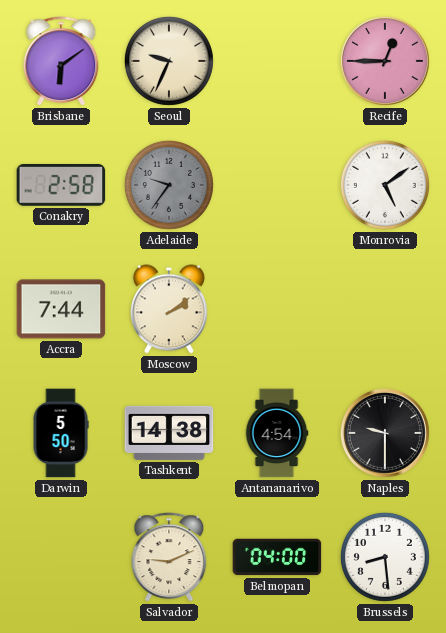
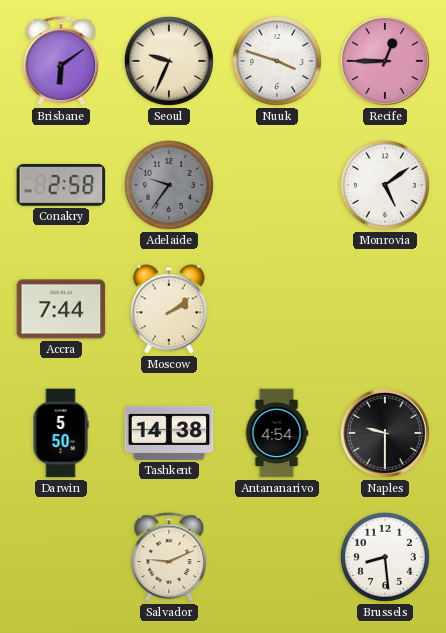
Nuuk: none -> 3:48 (277, 61)
Belmopan: 04:00 -> none (277, 557)
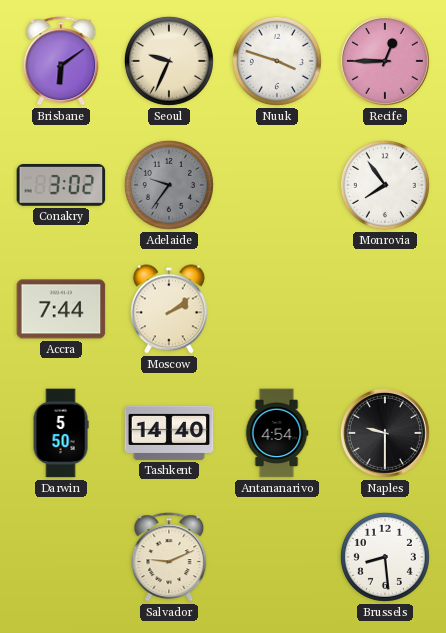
Conakry: 2:58 -> 3:02 (61, 186)
Monrovia: 5:09 -> 7:54 (385, 185)
Tashkent: 14:38 -> 14:40 (169, 433)
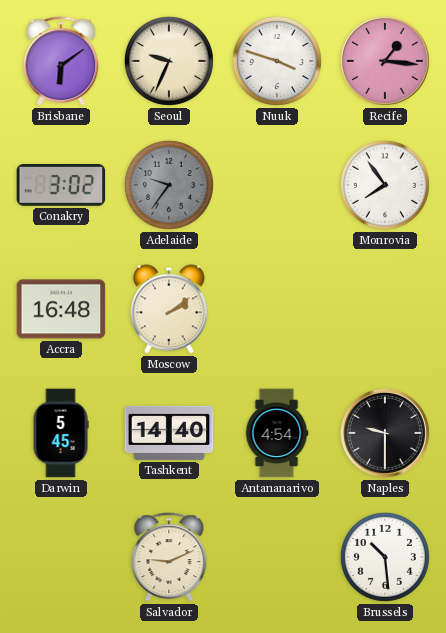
Recife: 12:45 -> 1:16 (385, 61)
Accra: 7:44 -> 16:48 (61, 309)
Darwin: 5:50 -> 5:45 (61, 433)
Brussels: 8:29 -> 10:29 (385, 557)
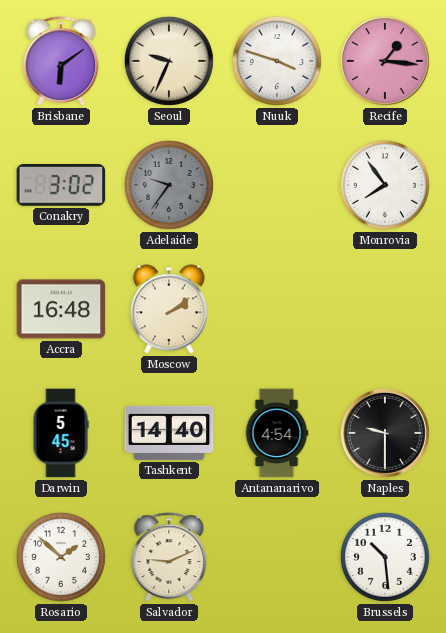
Rosario: none -> 1:52 (61, 557)
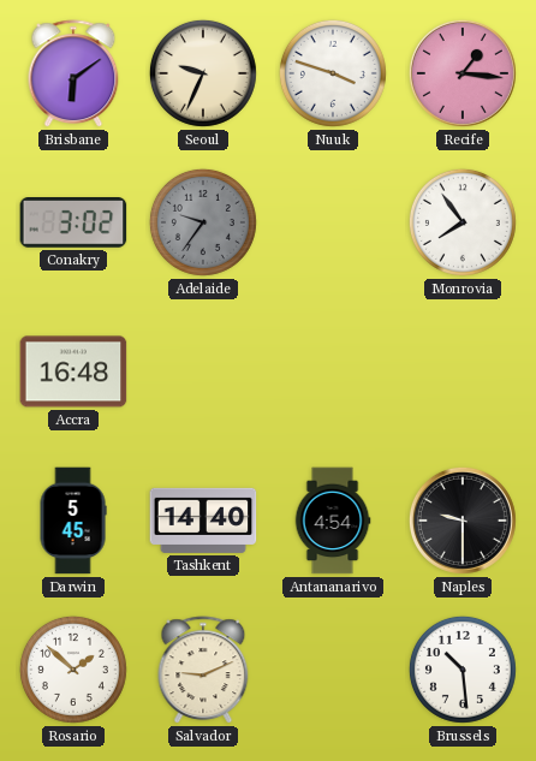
Moscow: 2:09 -> none (169, 309)
